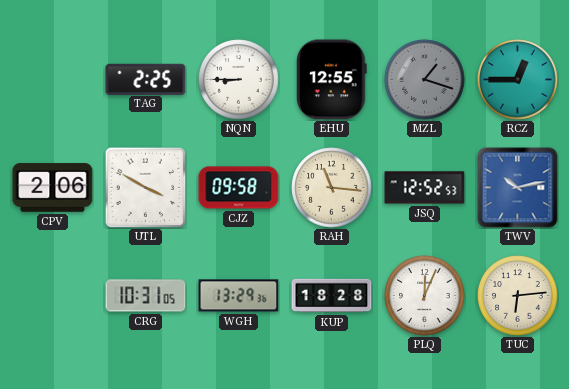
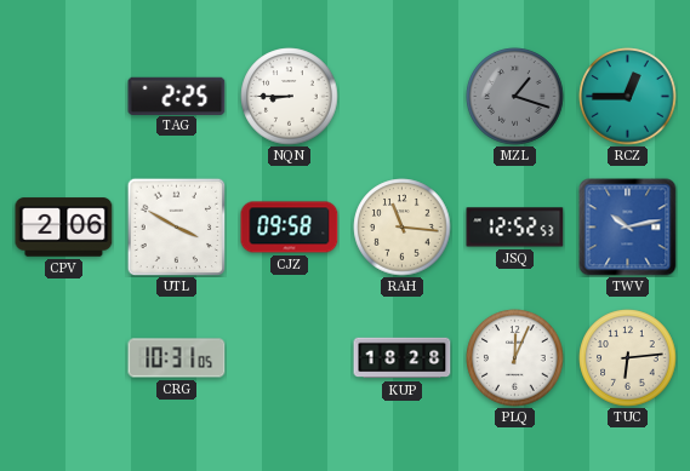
EHU: 12:55 -> none (332, 80)
WGH: 13:29 -> none (239, 296)
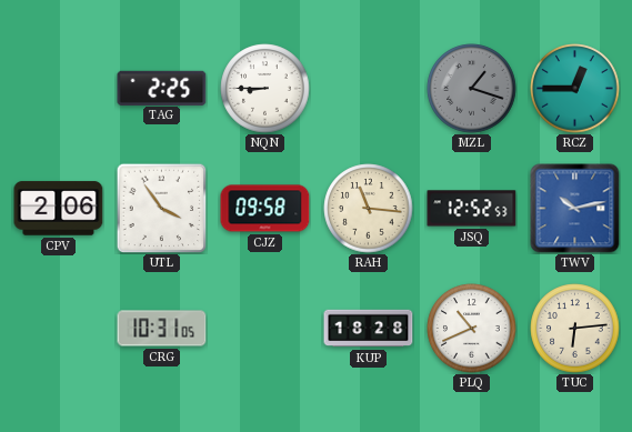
UTL: 3:50 -> 3:54 (161, 208)
PLQ: 12:04 -> 10:41 (472, 329)
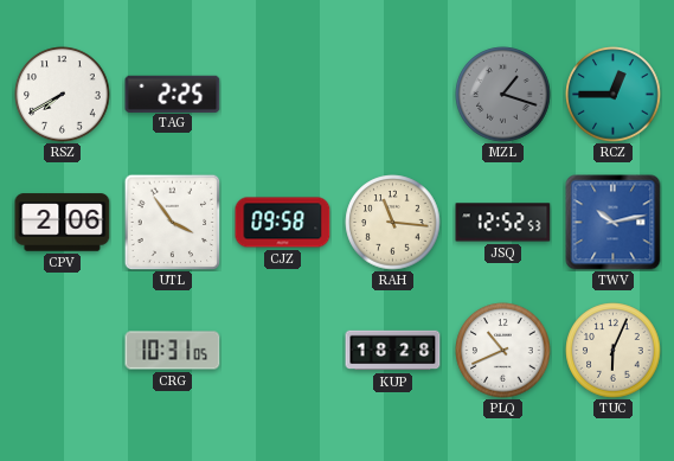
RSZ: none -> 7:40 (63, 95)
NQN: 8:45 -> none (265, 89)
TUC: 6:14 -> 6:04 (614, 351)
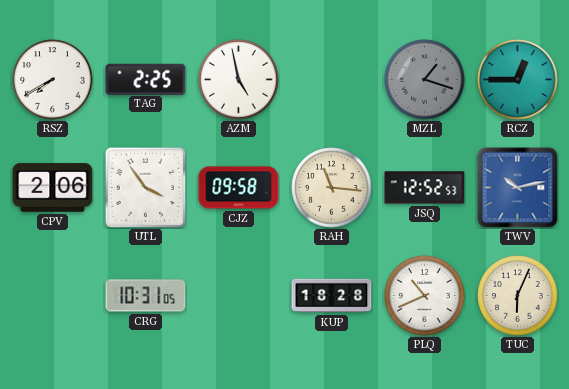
AZM: none -> 4:58 (239, 80)
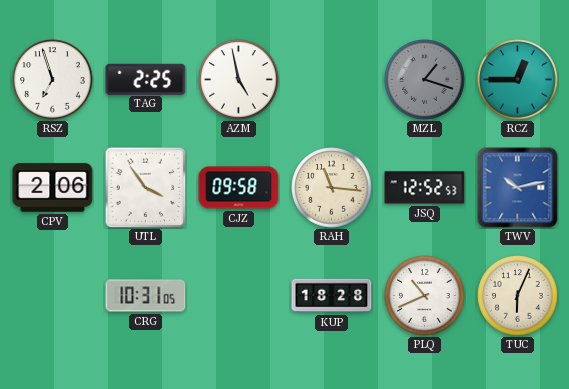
RSZ: 7:40 -> 6:57 (53, 80)
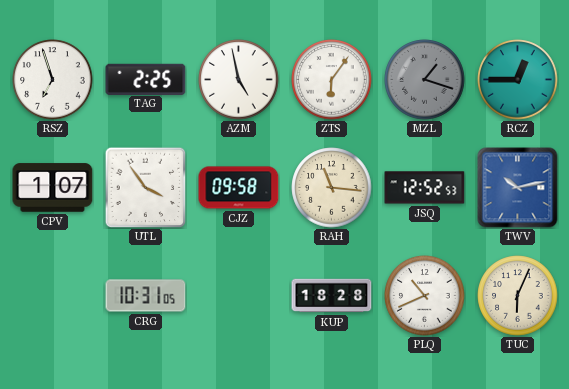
ZTS: none -> 6:06 (332, 80)
CPV: 2:06 -> 1:07 (53, 188)
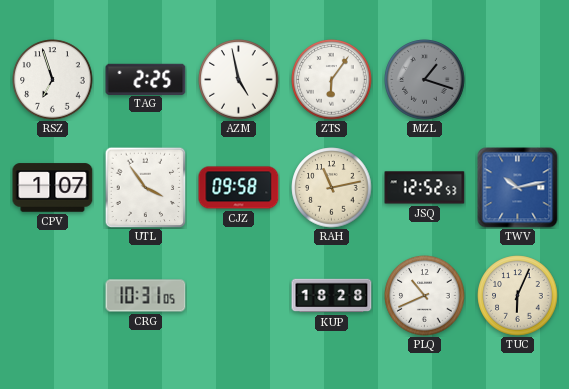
RCZ: 12:45 -> none (518, 80)
RAH: 11:16 -> 11:13 (332, 188)
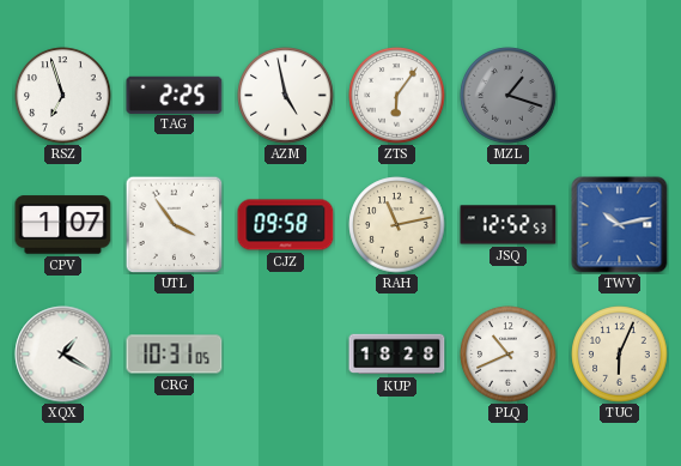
XQX: none -> 1:20 (63, 355)
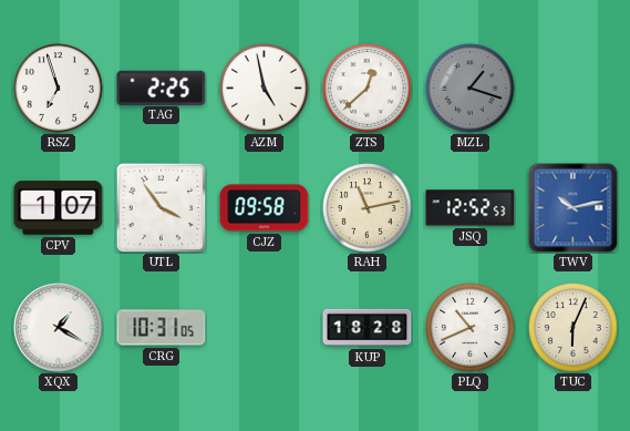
ZTS: 6:06 -> 12:38 (368, 89)
